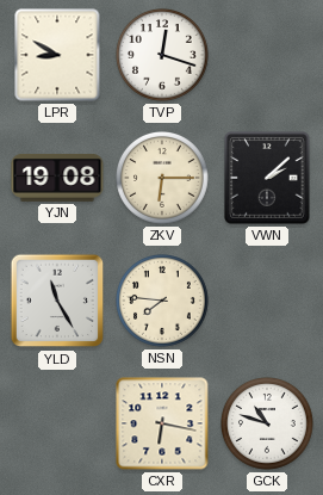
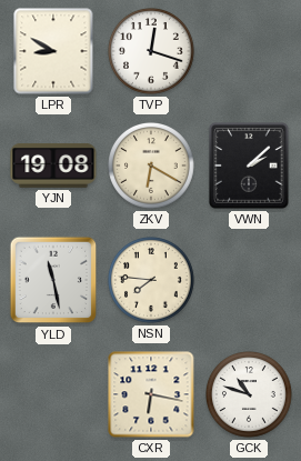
ZKV: 6:15 -> 6:20 (152, 167)
YLD: 11:25 -> 11:28 (53, 280)
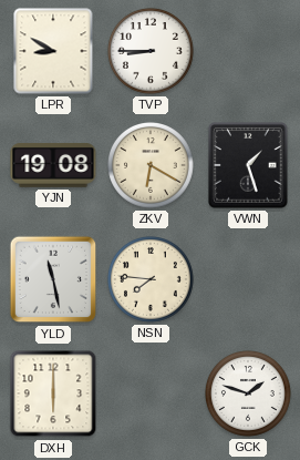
TVP: 12:18 -> 8:45 (152, 52)
VWN: 2:08 -> 1:27 (248, 165)
DXH: none -> 6:00 (53, 393)
CXR: 6:17 -> none (151, 394)
GCK: 10:48 -> 1:48 (249, 395)
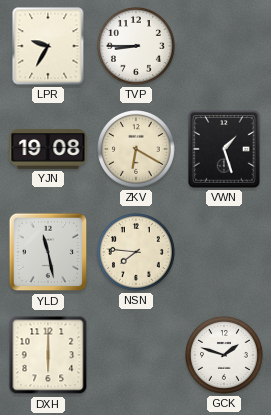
LPR: 8:50 -> 9:35 (48, 46)
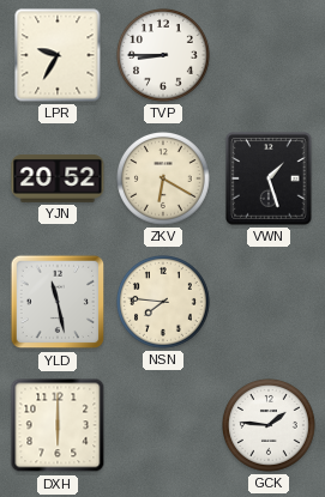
YJN: 19:08 -> 20:52 (58, 178)
GCK: 1:48 -> 1:46 (270, 426)
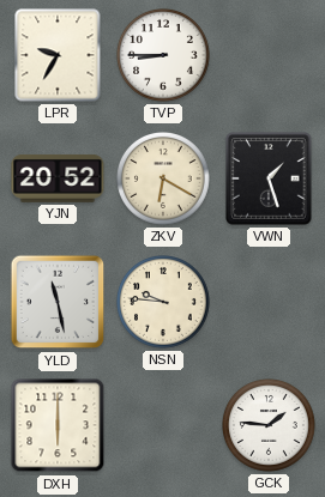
NSN: 7:46 -> 9:46 (164, 303)
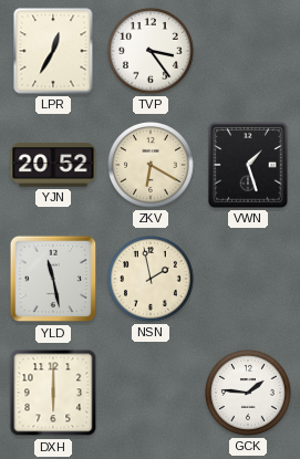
LPR: 9:35 -> 12:35 (53, 51)
TVP: 8:45 -> 3:24 (152, 52)
NSN: 9:46 -> 1:58 (152, 280)
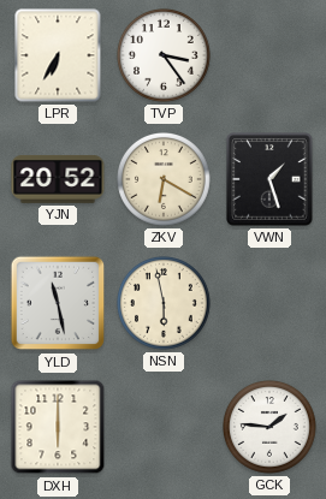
LPR: 12:35 -> 6:35 (58, 55)
NSN: 1:58 -> 5:58 (165, 304)
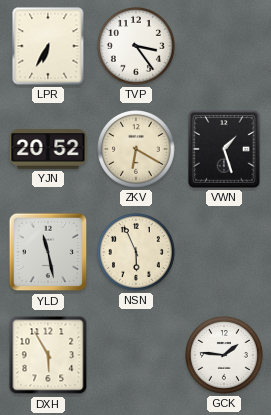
NSN: 5:58 -> 5:56 (137, 253)
DXH: 6:00 -> 5:55 (48, 355)
